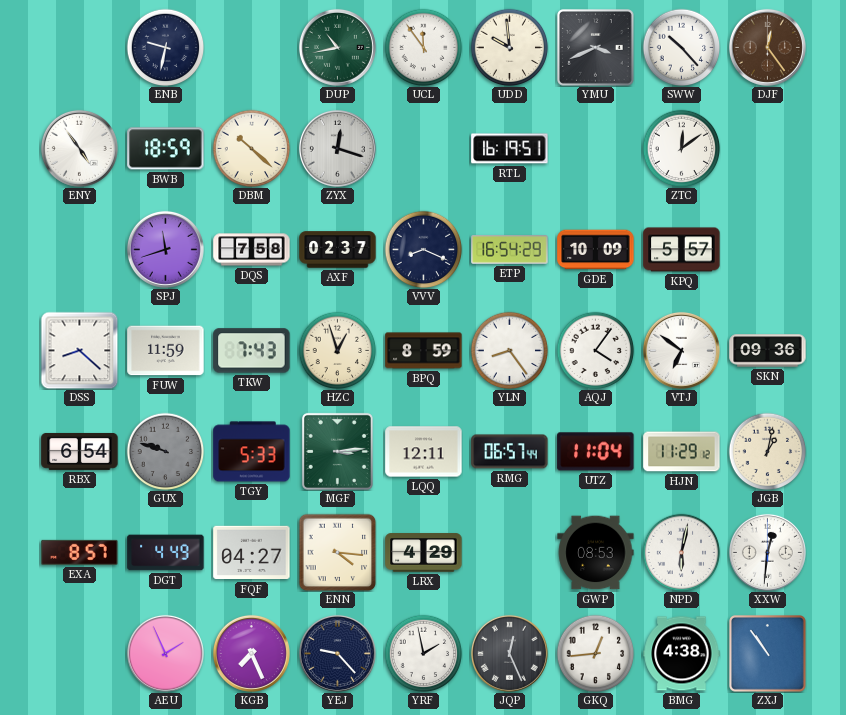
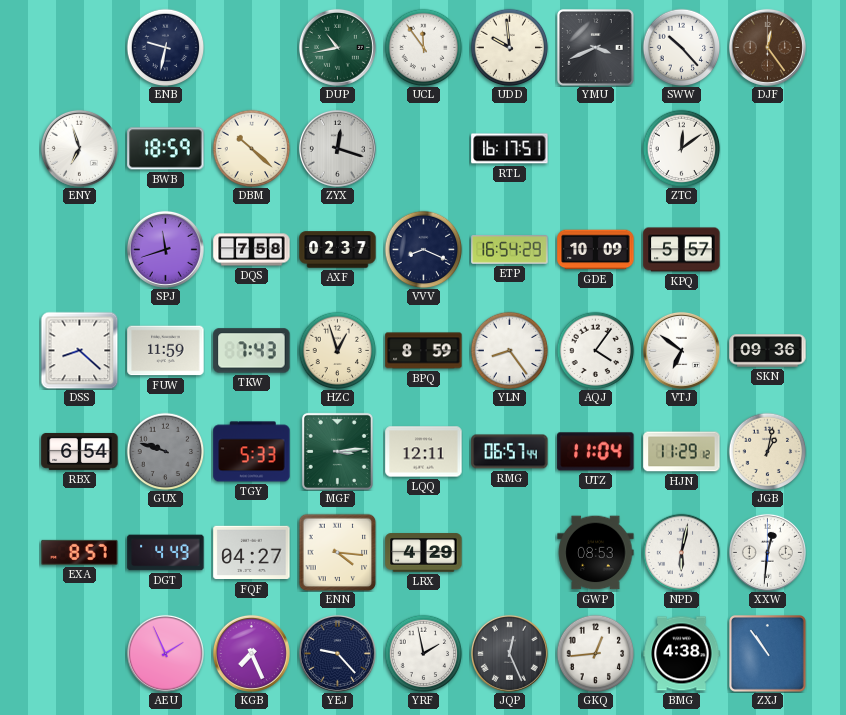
ENY: 4:54 -> 6:57 (79, 148)
RTL: 16:19 -> 16:17 (510, 149)
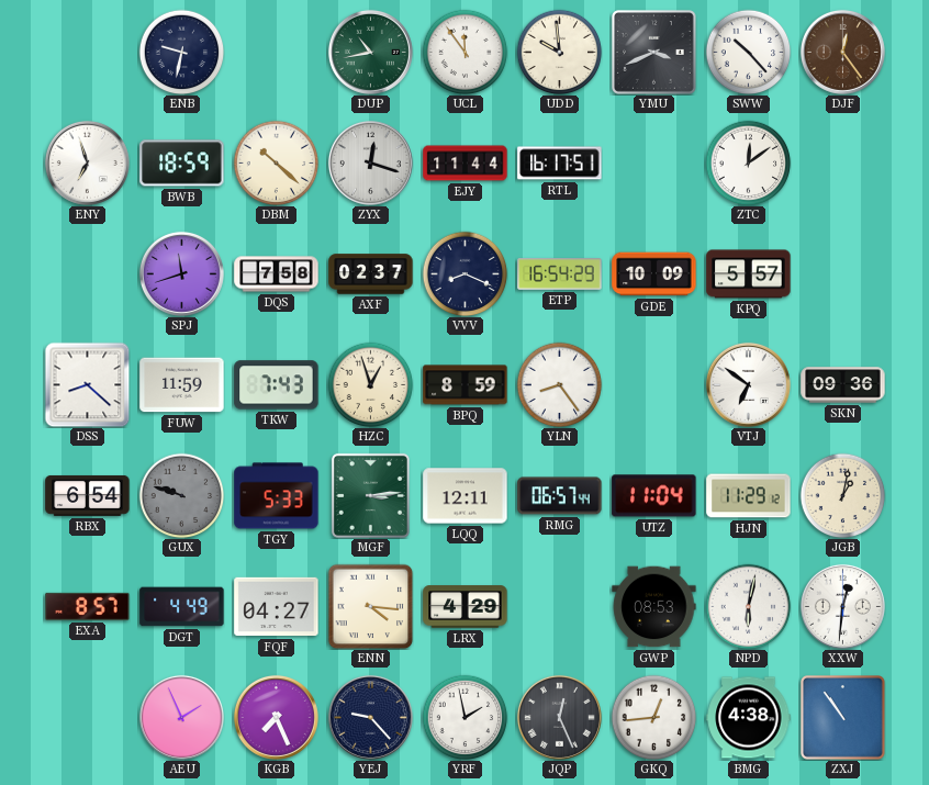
EJY: none -> 11:44 (466, 164)
AQJ: 4:06 -> none (595, 350)
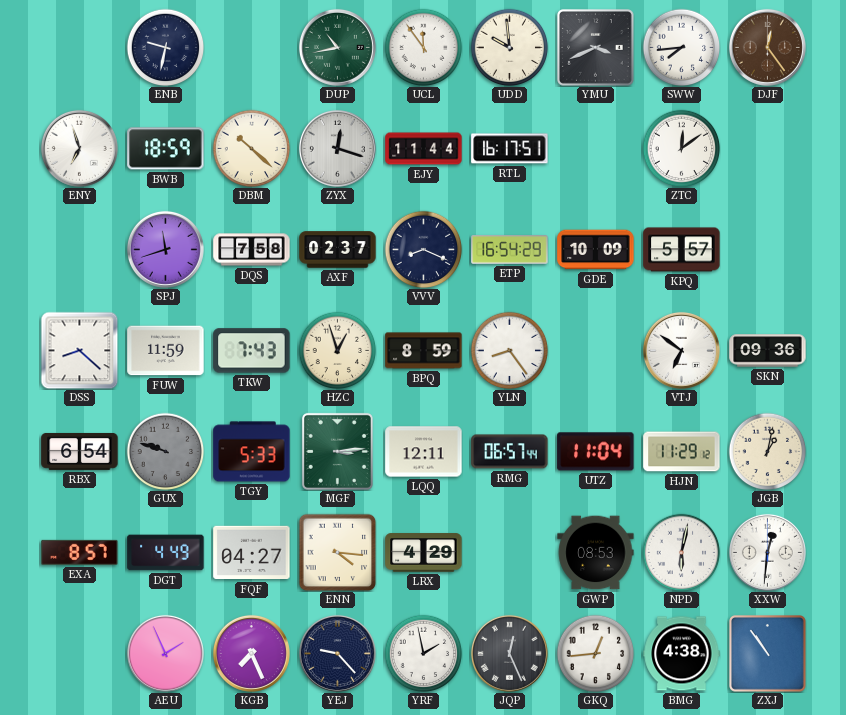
SWW: 10:23 -> 7:44 (681, 47)
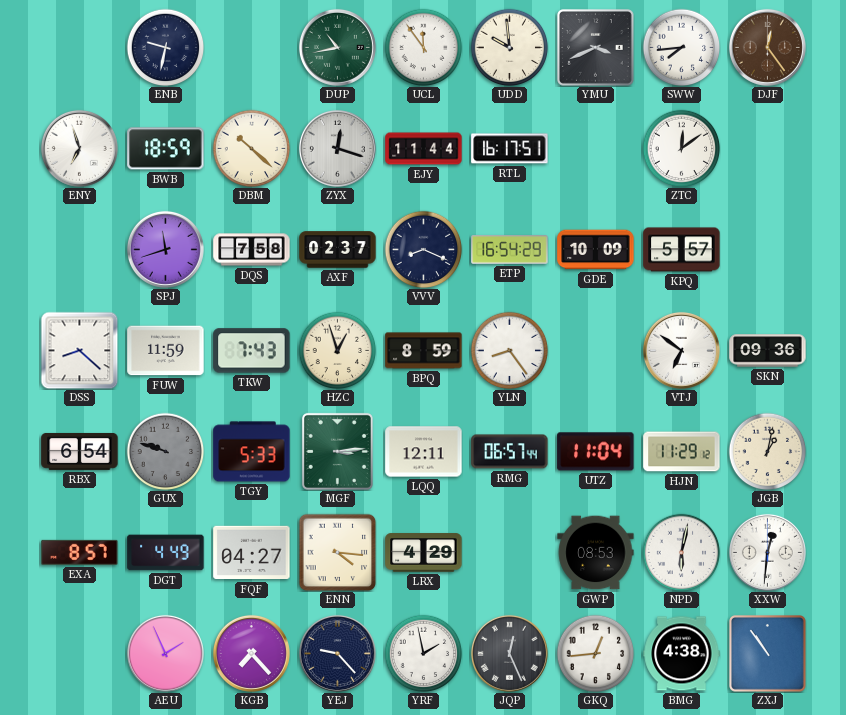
KGB: 7:26 -> 7:23 (251, 653)
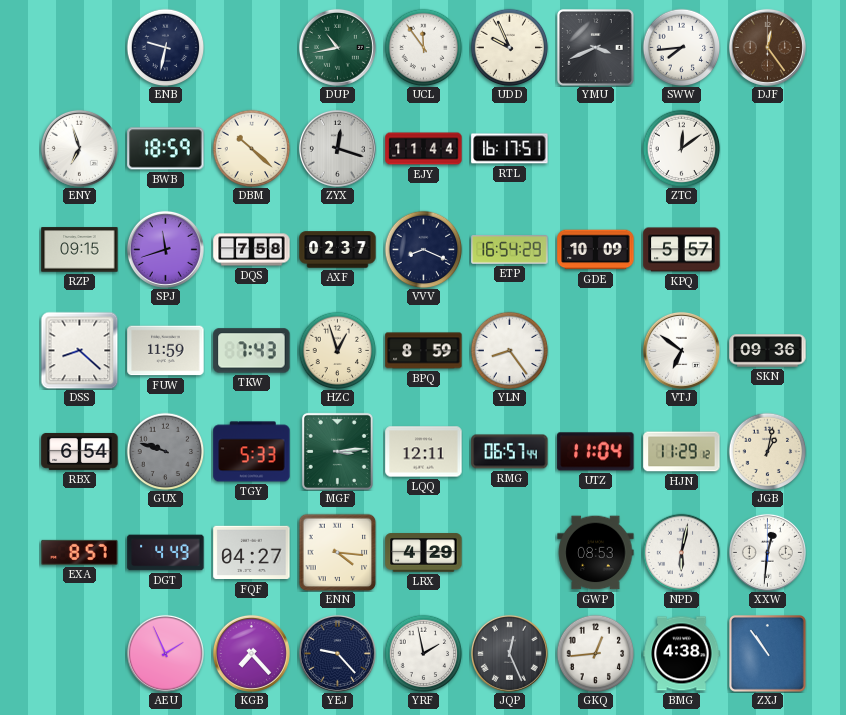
UDD: 9:59 -> 9:56 (509, 47)
RZP: none -> 09:15 (80, 250)
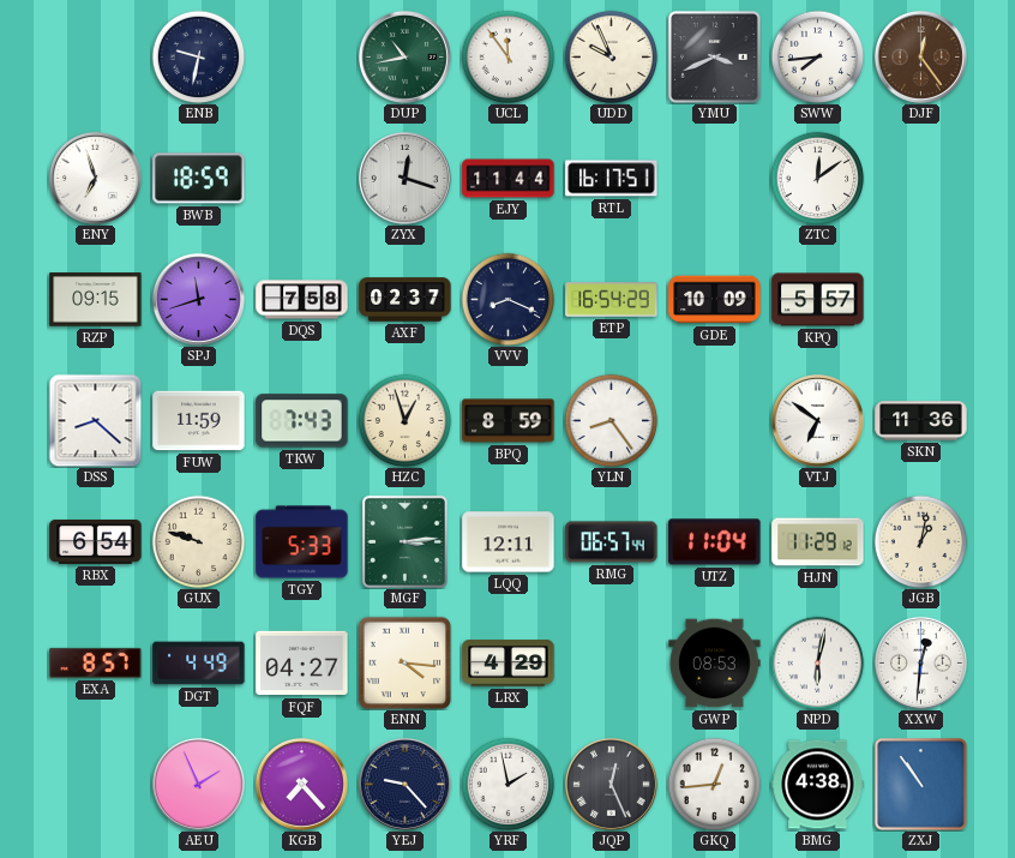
DBM: 10:22 -> none (251, 148)
SKN: 09:36 -> 11:36 (921, 421)
GUX dial: grey -> cream (198, 541)
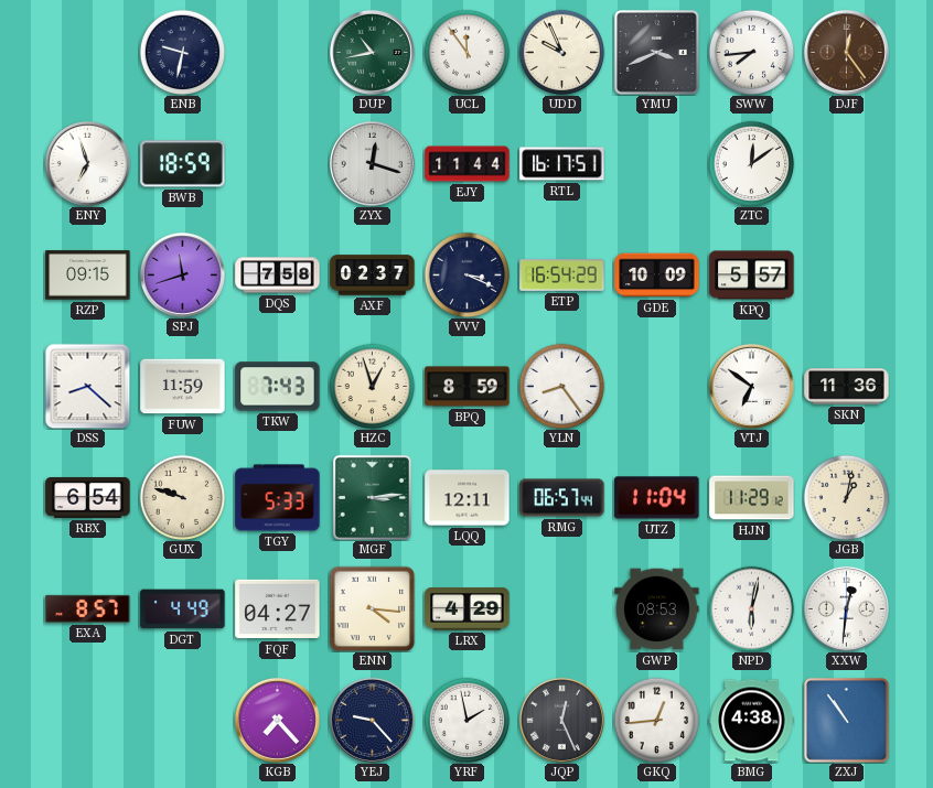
VVV: 8:19 -> 3:19 (467, 274)
AEU: 1:56 -> none (198, 784)
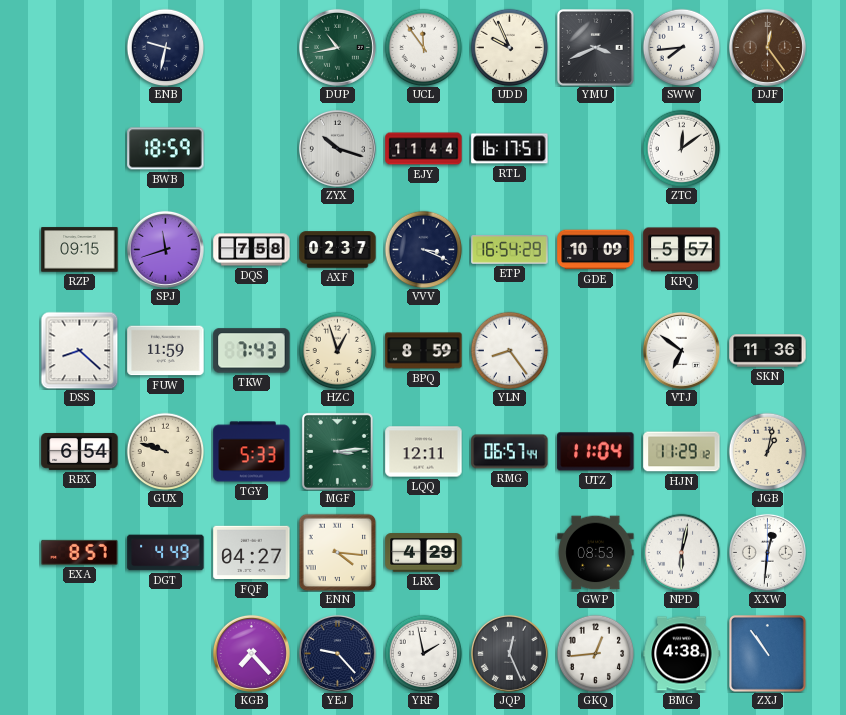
ENY: 6:57 -> none (87, 163)
ZYX: 12:18 -> 10:18 (337, 148)
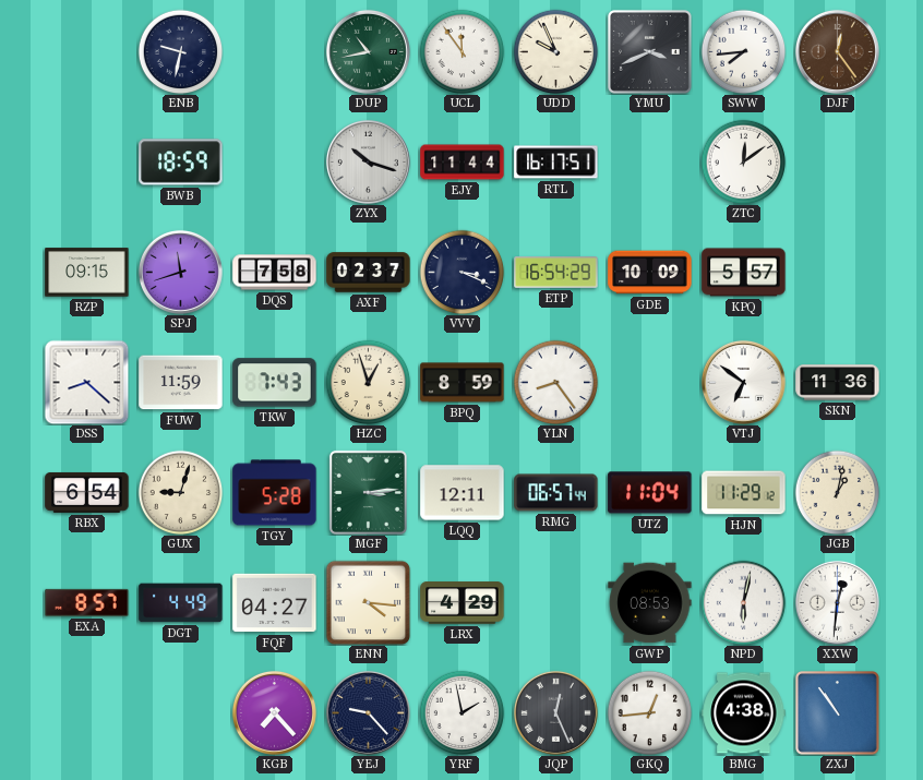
GUX: 9:48 -> 9:03 (180, 492)
TGY: 5:33 -> 5:28 (275, 493)
